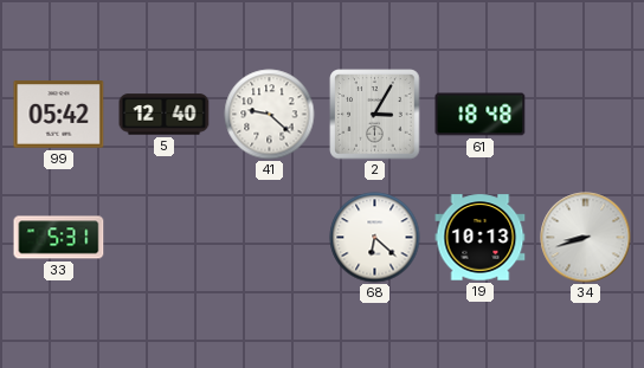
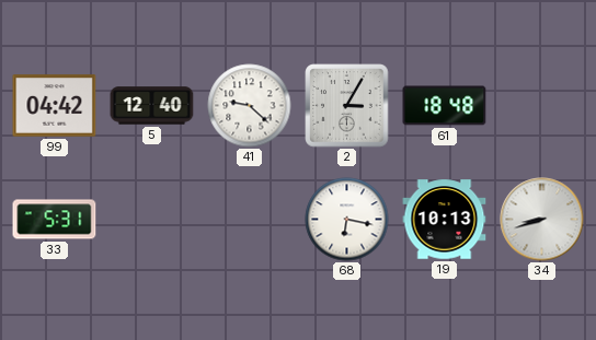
99: 05:42 -> 04:42 (55, 106)
68: 6:22 -> 6:17 (347, 220)
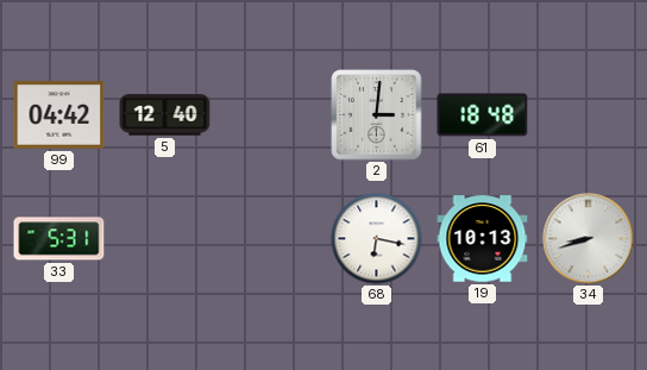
41: 9:22 -> none (250, 106)
2: 3:05 -> 3:01 (377, 115)
